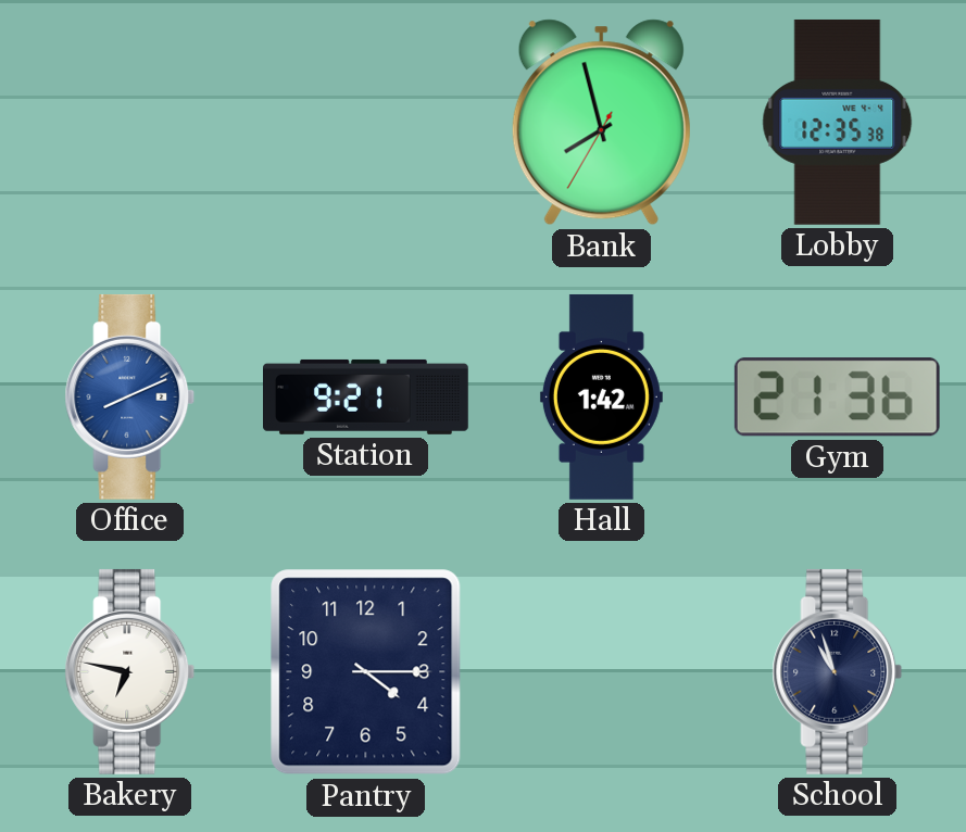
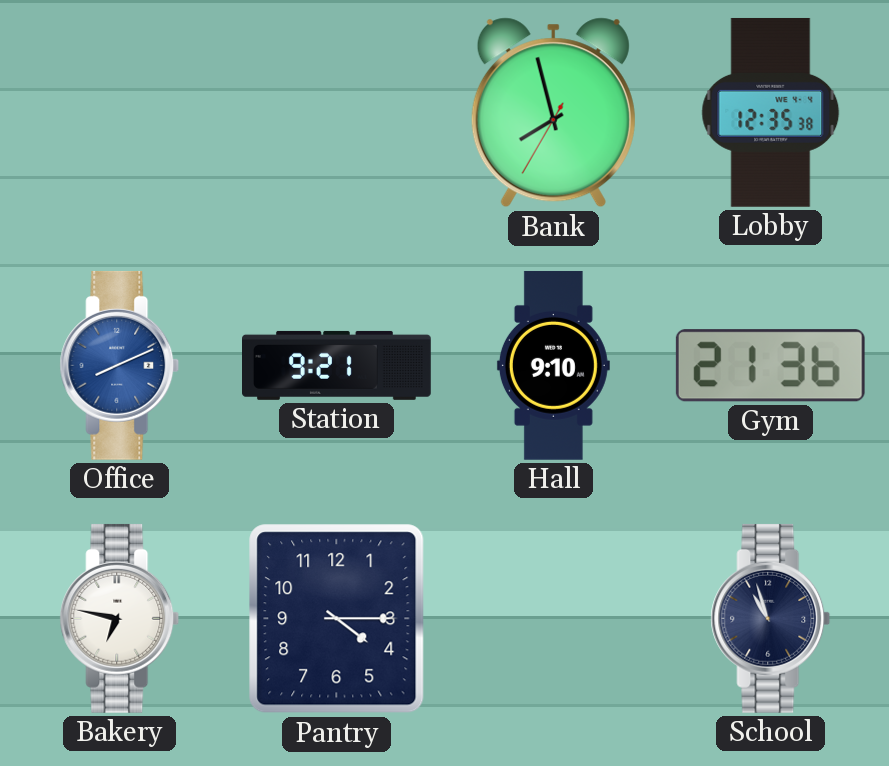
Hall: 1:42 -> 9:10 (553, 365)
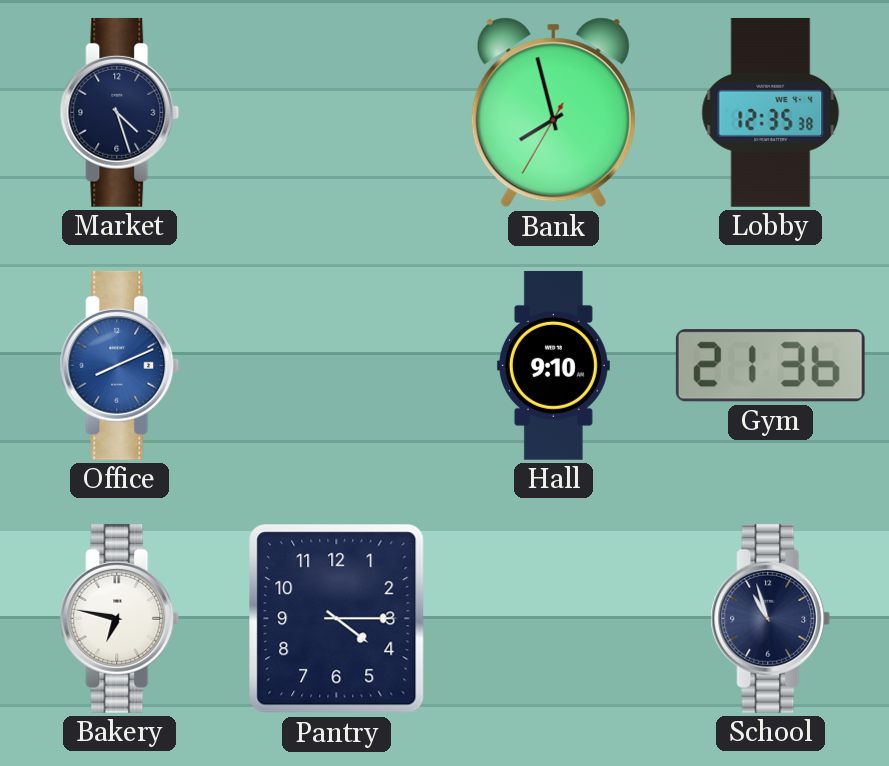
Market: none -> 4:27 (120, 112)
Station: 9:21 -> none (337, 365)
